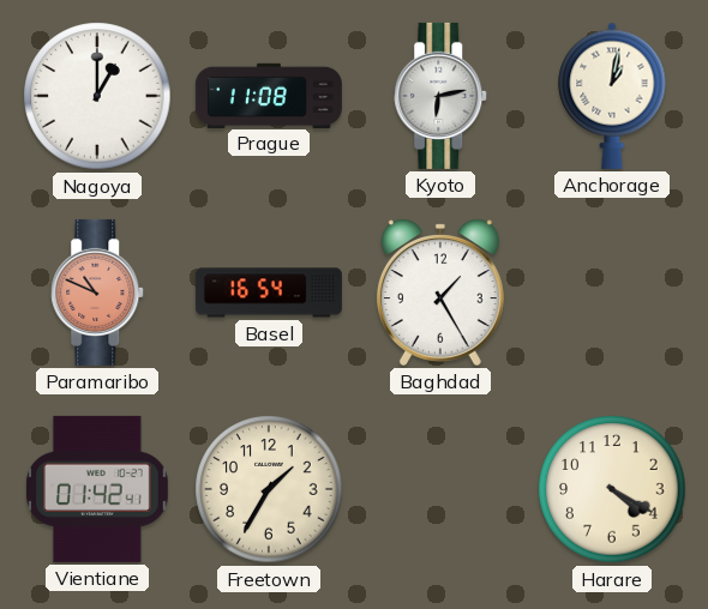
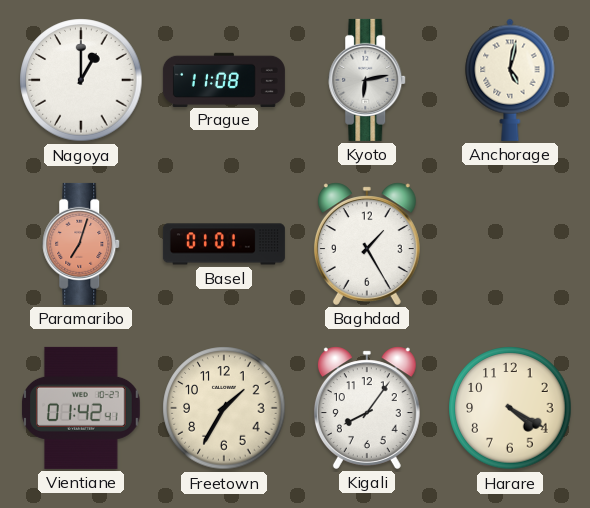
Anchorage: 1:02 -> 5:02 (510, 80)
Paramaribo: 10:49 -> 7:03 (82, 244)
Basel: 16:54 -> 01:01 (224, 244)
Kigali: none -> 8:06 (367, 408)
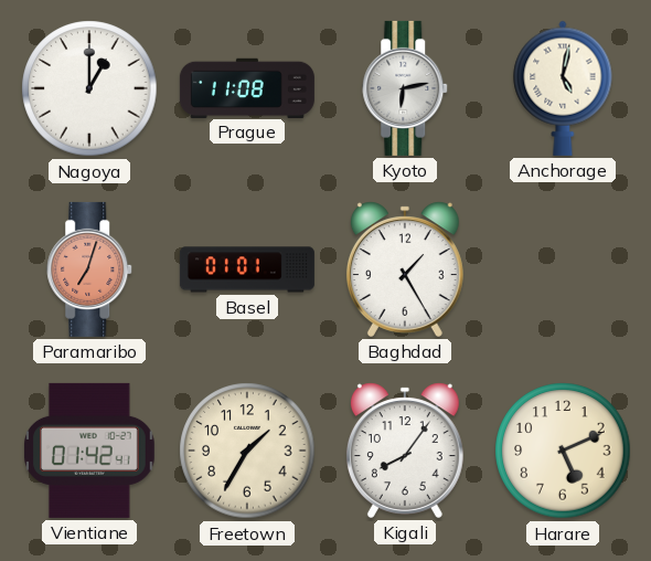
Harare: 4:20 -> 5:11 (563, 451)
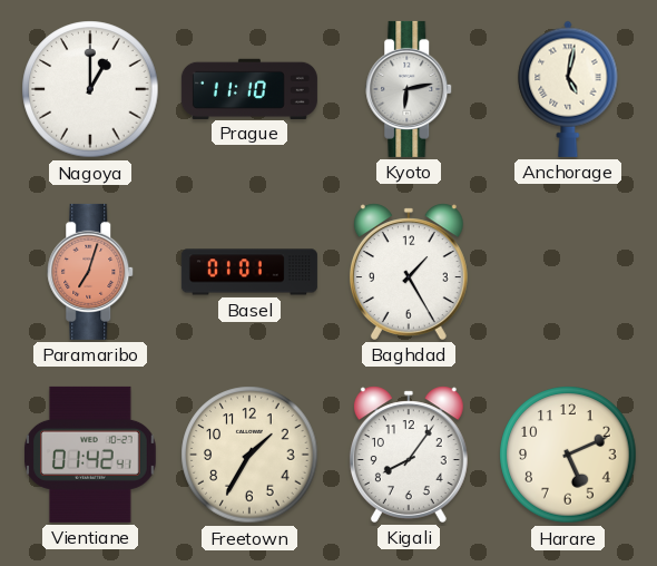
Prague: 11:08 -> 11:10 (249, 88)
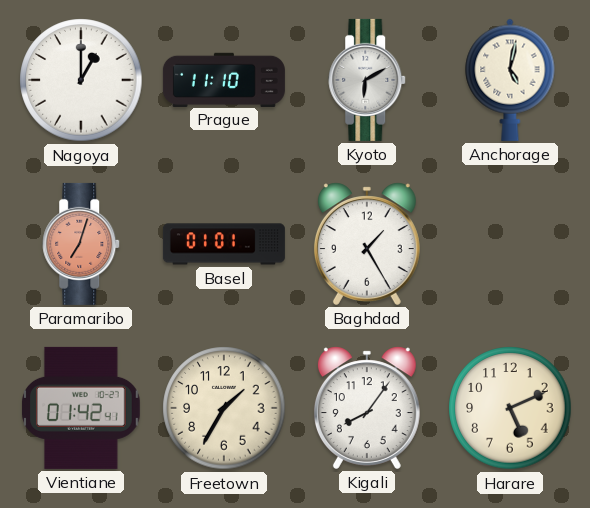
Kyoto: 6:13 -> 6:10 (368, 80)
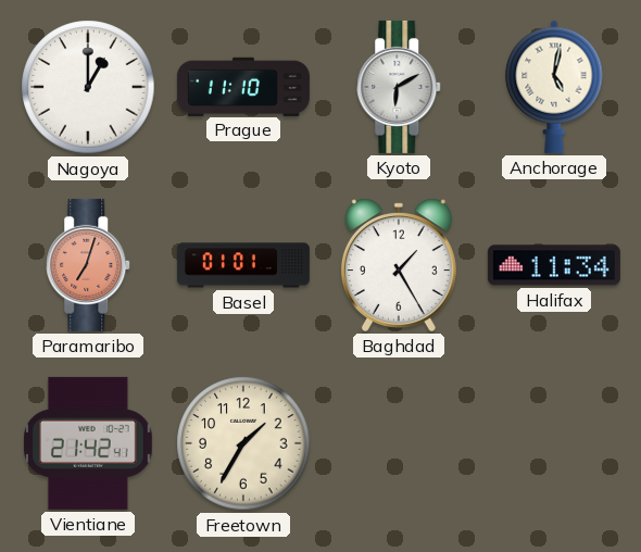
Halifax: none -> 11:34 (554, 265)
Vientiane: 01:42 -> 21:42 (89, 443)
Kigali: 8:06 -> none (367, 408)
Harare: 5:11 -> none (510, 408)
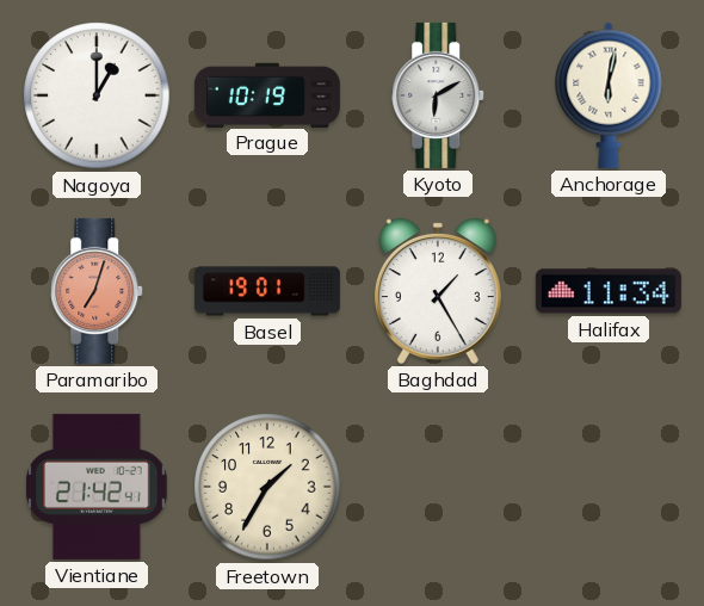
Prague: 11:10 -> 10:19 (267, 94)
Anchorage: 5:02 -> 6:02 (609, 95)
Basel: 01:01 -> 19:01 (267, 291)
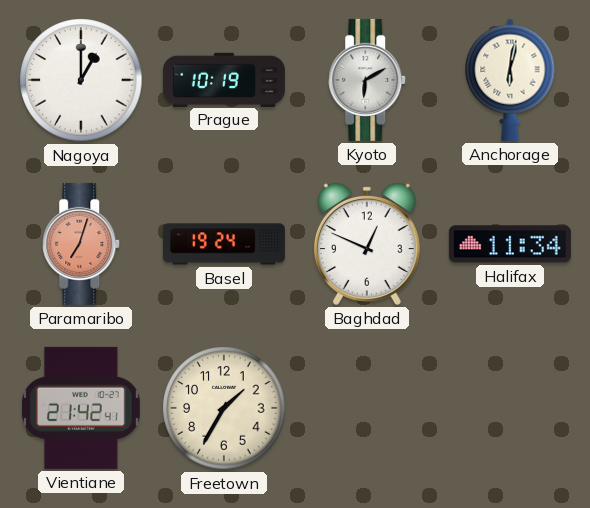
Basel: 19:01 -> 19:24 (224, 244)
Baghdad: 1:25 -> 12:49 (367, 244)
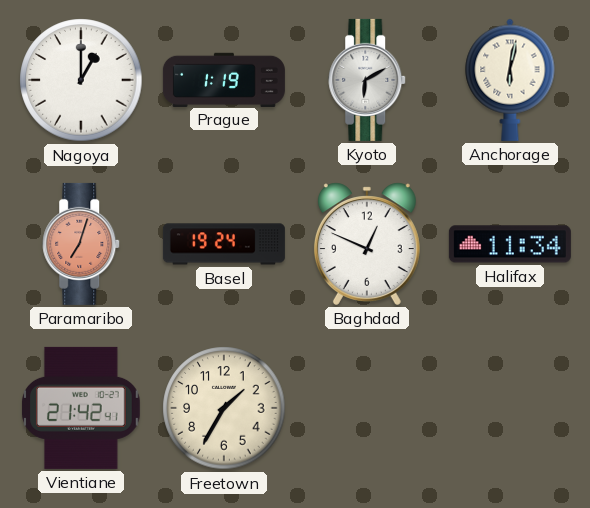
Prague: 10:19 -> 1:19 (224, 79)
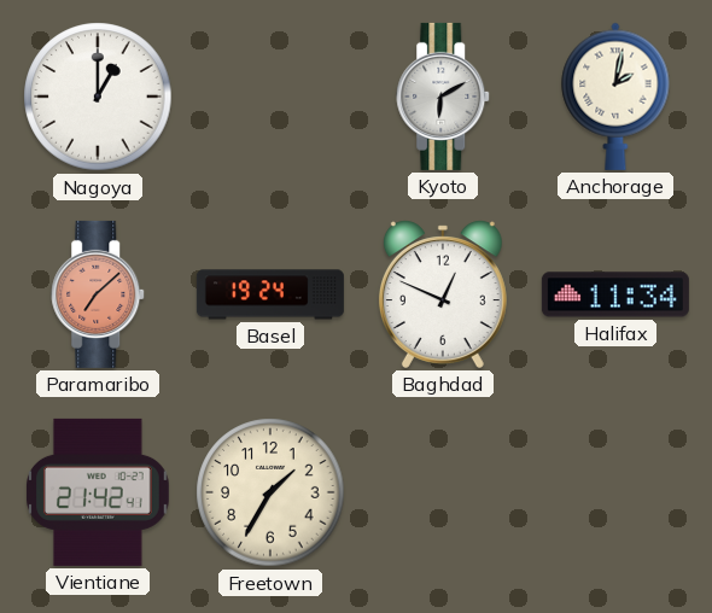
Prague: 1:19 -> none (224, 79)
Anchorage: 6:02 -> 2:02 (615, 97)
Paramaribo: 7:03 -> 7:08 (99, 294)
